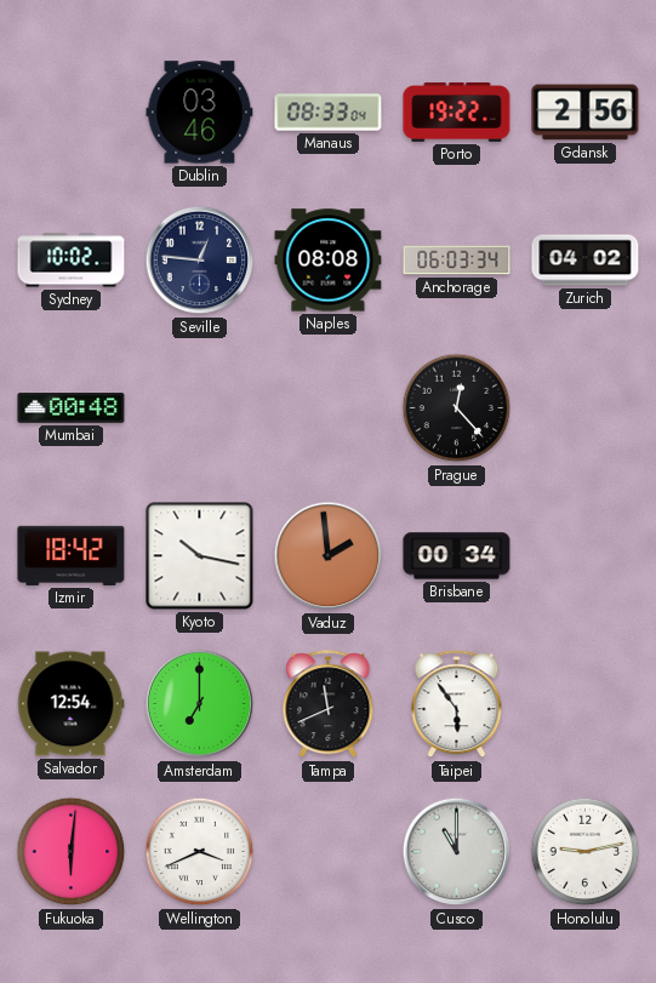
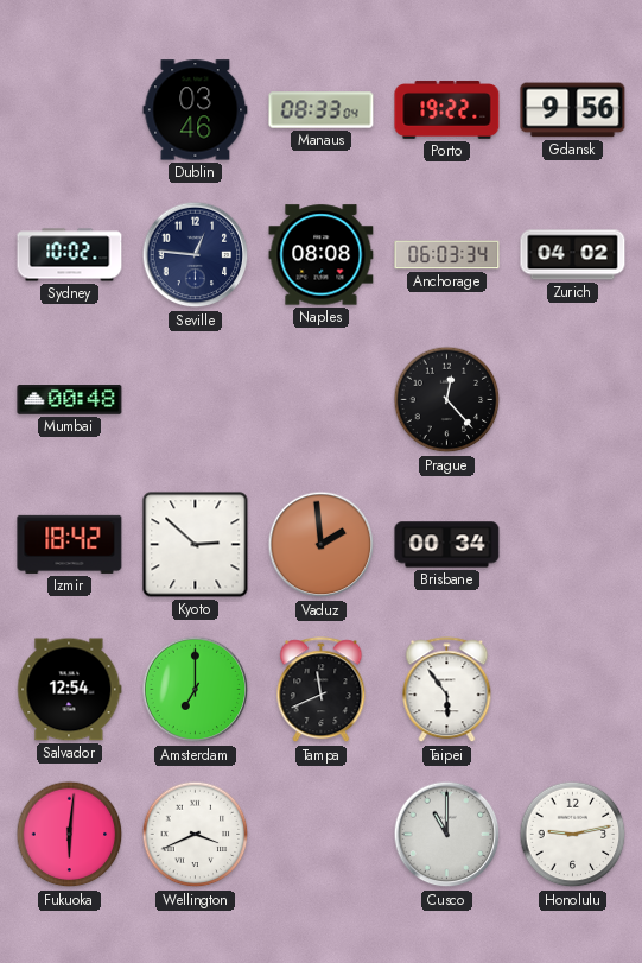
Gdansk: 2:56 -> 9:56 (573, 110)
Kyoto: 10:17 -> 2:52 (196, 545)
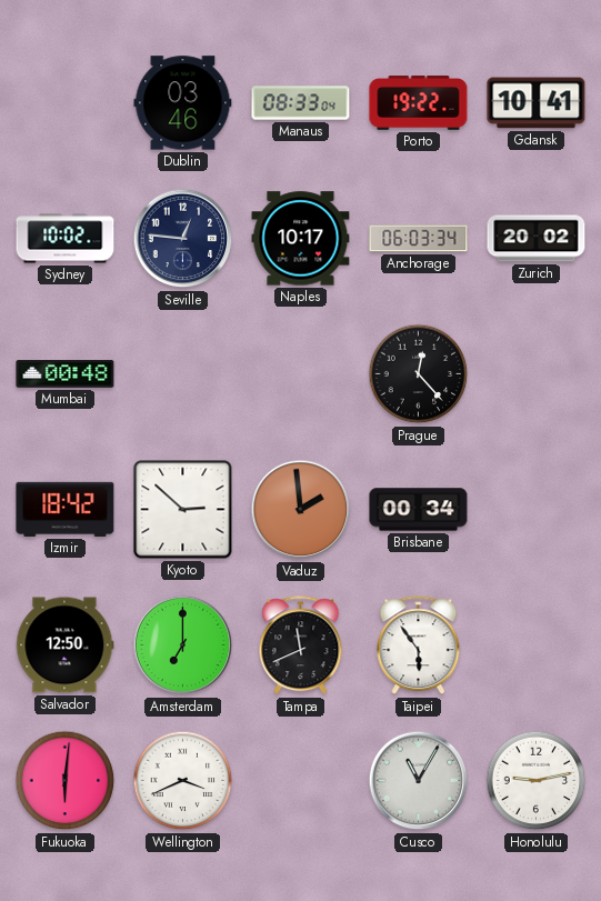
Gdansk: 9:56 -> 10:41 (537, 103)
Naples: 08:08 -> 10:17 (301, 239)
Zurich: 04:02 -> 20:02 (537, 239)
Salvador: 12:54 -> 12:50 (66, 645)
Cusco: 11:00 -> 11:05 (419, 781)
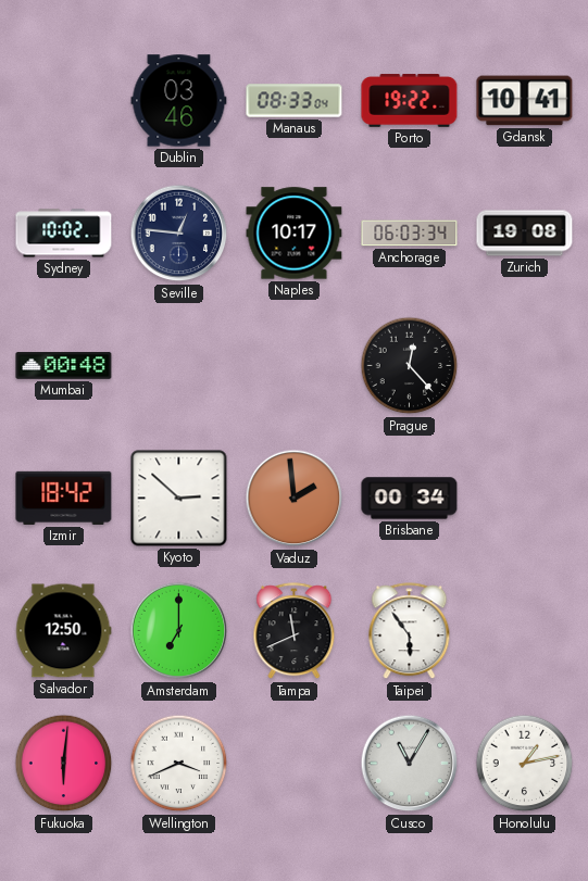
Zurich: 20:02 -> 19:08 (525, 234)
Honolulu: 9:13 -> 1:13 (525, 764)
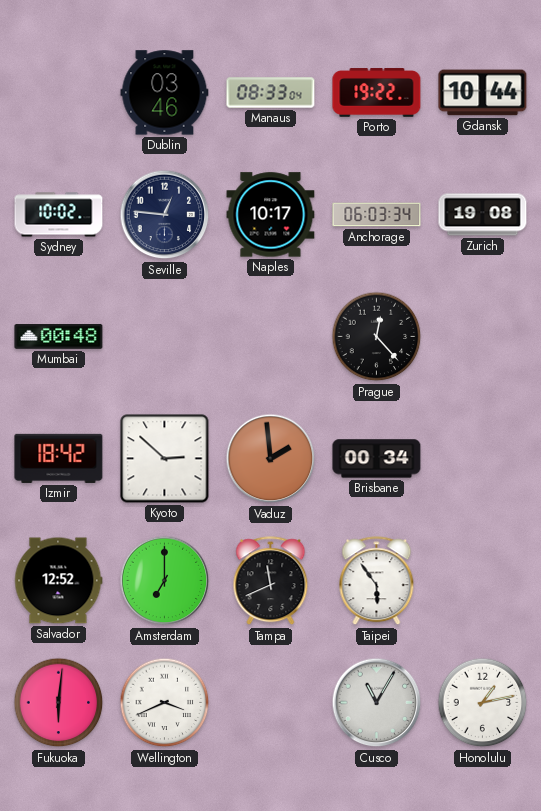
Gdansk: 10:41 -> 10:44 (483, 93)
Salvador: 12:50 -> 12:52 (59, 581)
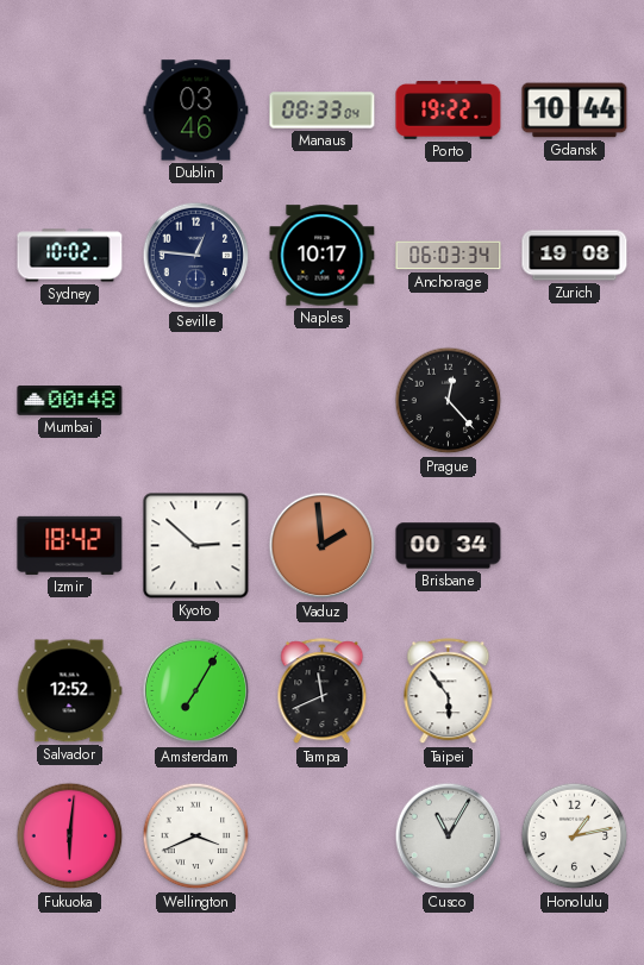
Amsterdam: 7:00 -> 7:05 (196, 691)
